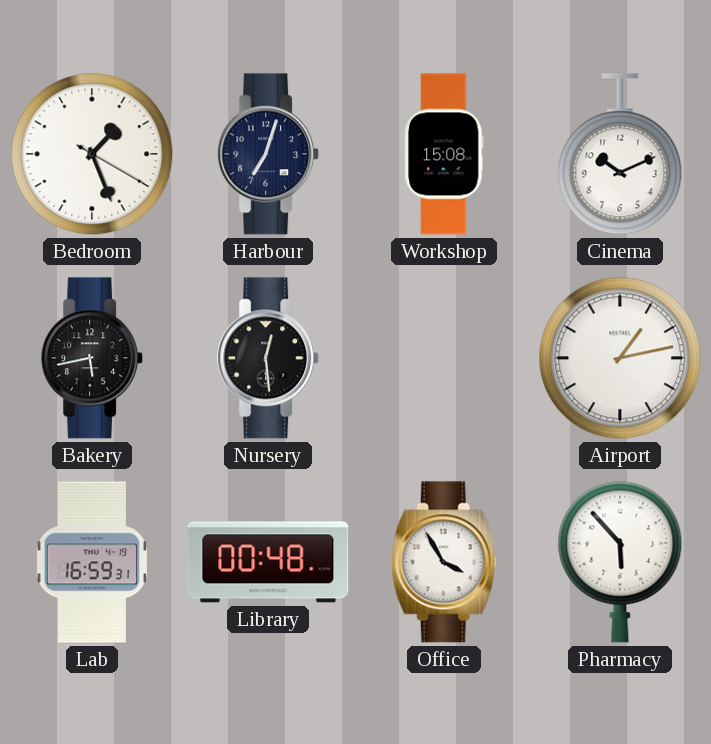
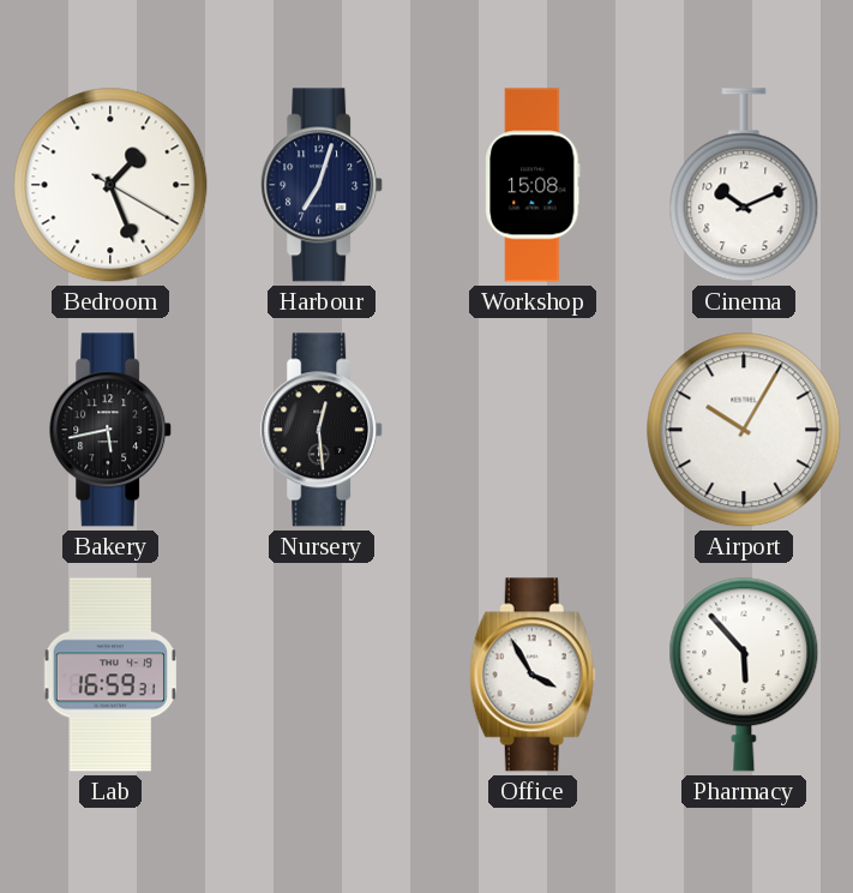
Airport: 1:13 -> 10:05 (744, 430)
Library: 00:48 -> none (268, 562)
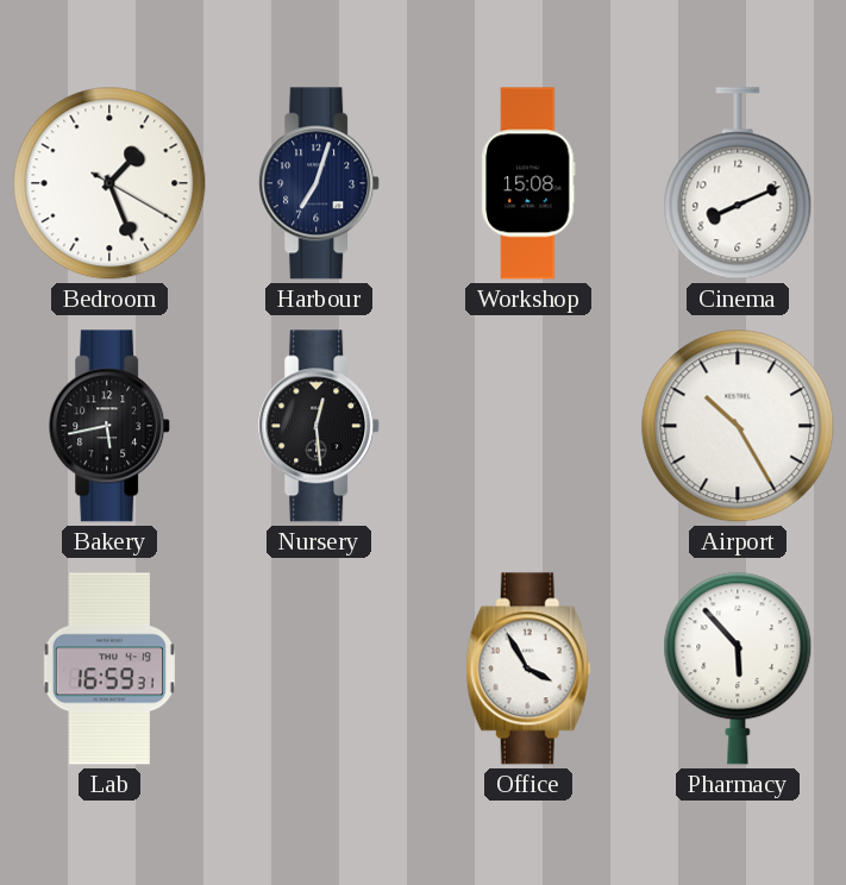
Cinema: 10:11 -> 8:11 (738, 183)
Airport: 10:05 -> 10:25 (738, 426)
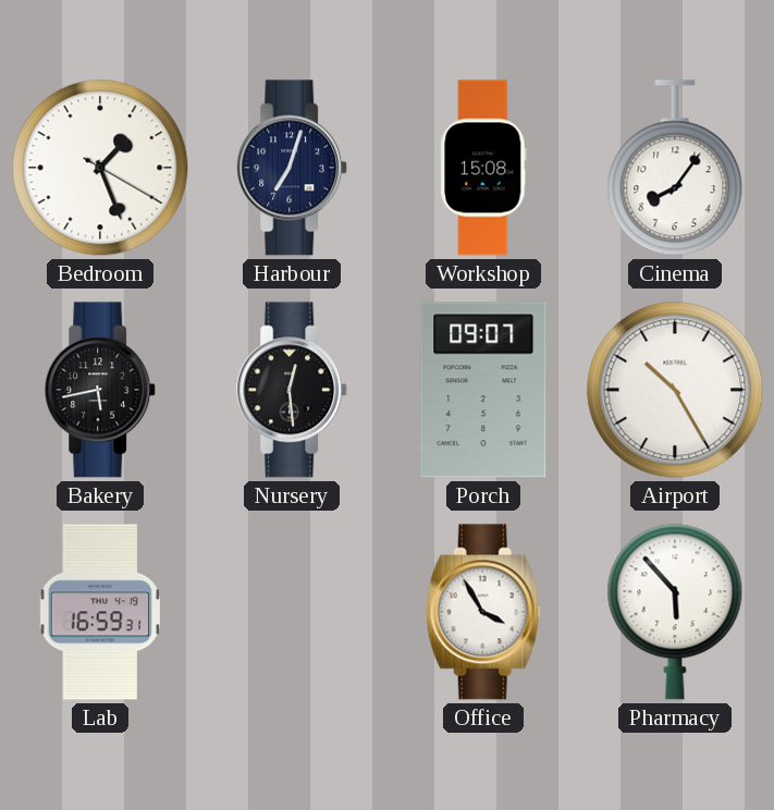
Cinema: 8:11 -> 8:06 (675, 168)
Porch: none -> 09:07 (483, 390)
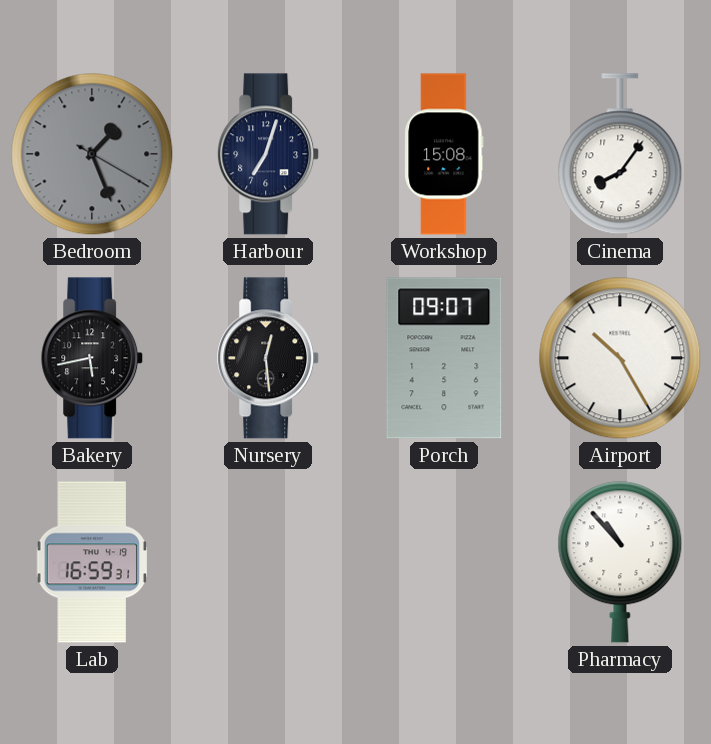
Bedroom dial: white -> grey (92, 154)
Office: 3:55 -> none (483, 612)
Pharmacy: 5:53 -> 10:53 (620, 562)
